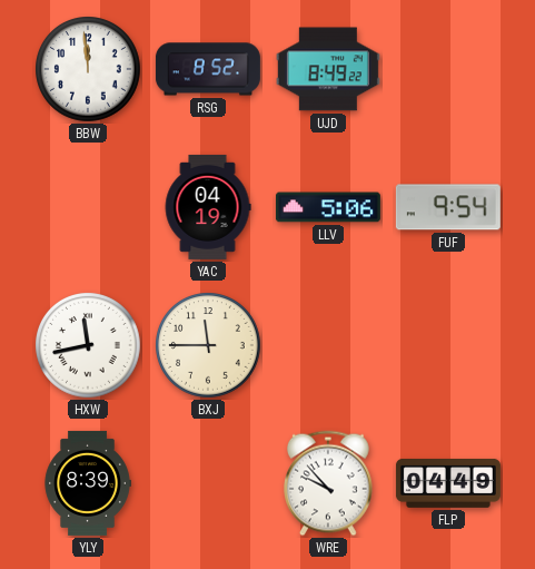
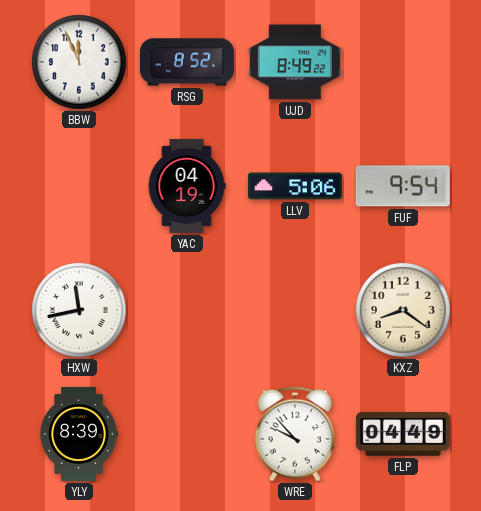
BBW: 11:59 -> 11:56 (80, 63)
BXJ: 11:45 -> none (209, 346)
KXZ: none -> 8:21 (404, 311)
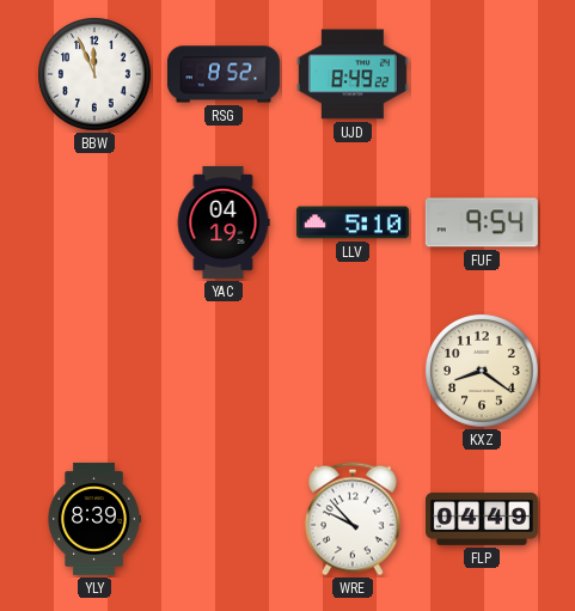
LLV: 5:06 -> 5:10 (353, 222)
HXW: 11:43 -> none (80, 311)
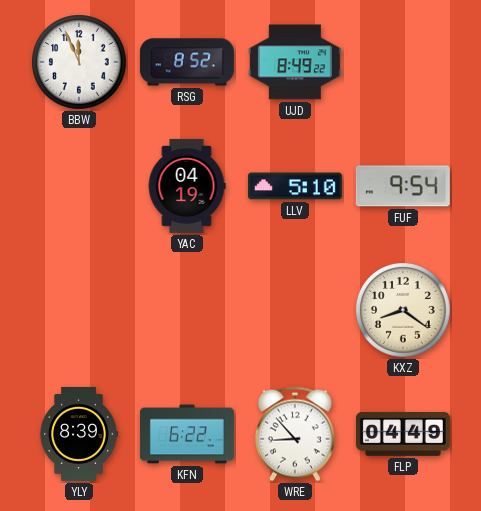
KFN: none -> 6:22 (187, 434)
WRE: 9:53 -> 8:53 (296, 434)
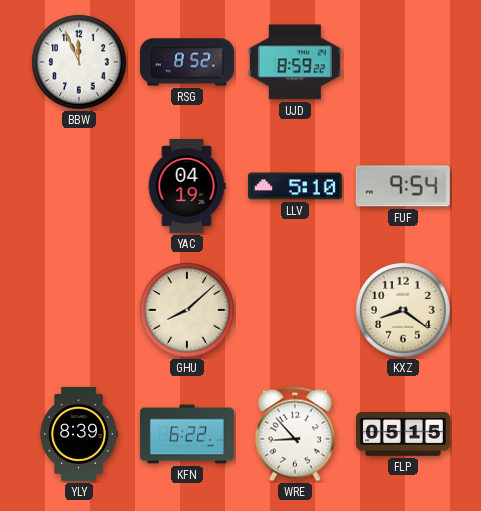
UJD: 8:49 -> 8:59 (295, 62)
GHU: none -> 8:08 (188, 311)
FLP: 04:49 -> 05:15 (403, 434)
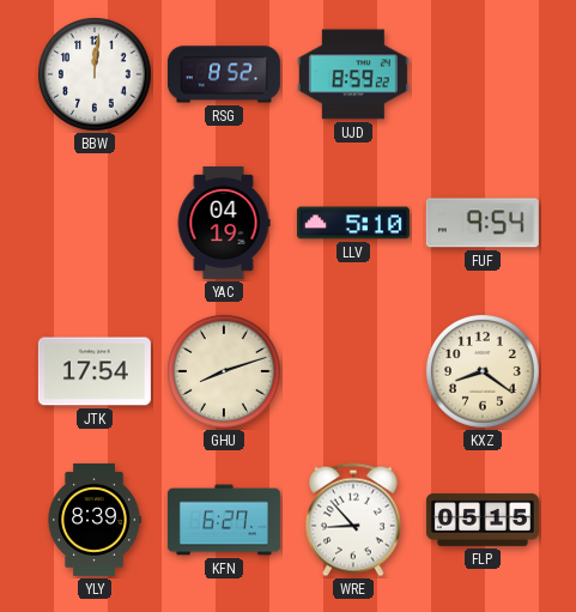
BBW: 11:56 -> 12:01 (96, 75)
JTK: none -> 17:54 (95, 371)
GHU: 8:08 -> 8:12 (225, 372)
KFN: 6:22 -> 6:27 (224, 520)
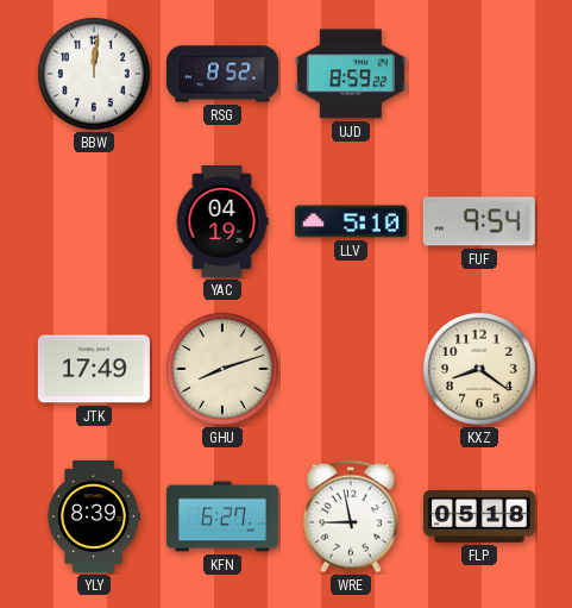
JTK: 17:54 -> 17:49 (94, 369)
WRE: 8:53 -> 8:58 (352, 516)
FLP: 05:15 -> 05:18 (479, 516)
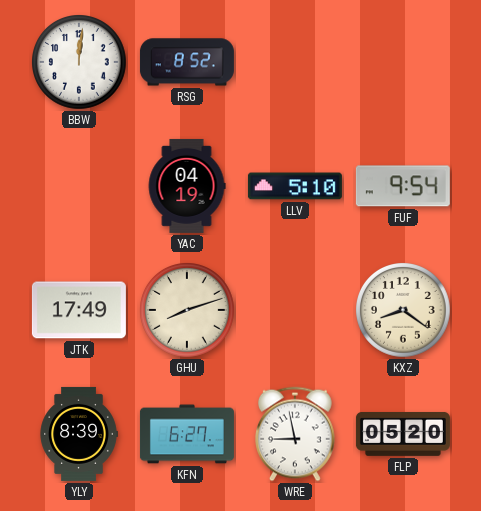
UJD: 8:59 -> none (351, 74)
FLP: 05:18 -> 05:20 (403, 434)
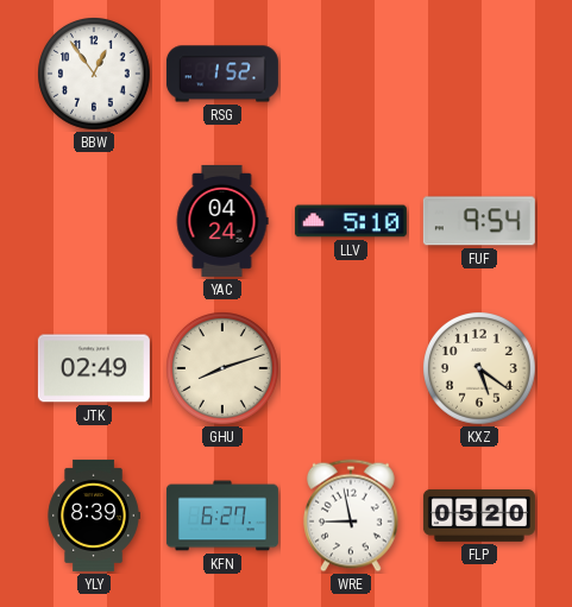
BBW: 12:01 -> 12:54 (95, 75)
RSG: 8:52 -> 1:52 (222, 74)
YAC: 04:19 -> 04:24 (222, 221)
JTK: 17:49 -> 02:49 (94, 368)
KXZ: 8:21 -> 5:21 (480, 369)
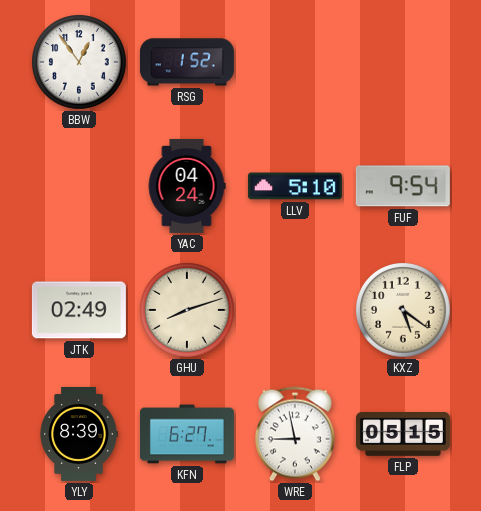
FLP: 05:20 -> 05:15 (403, 434)
